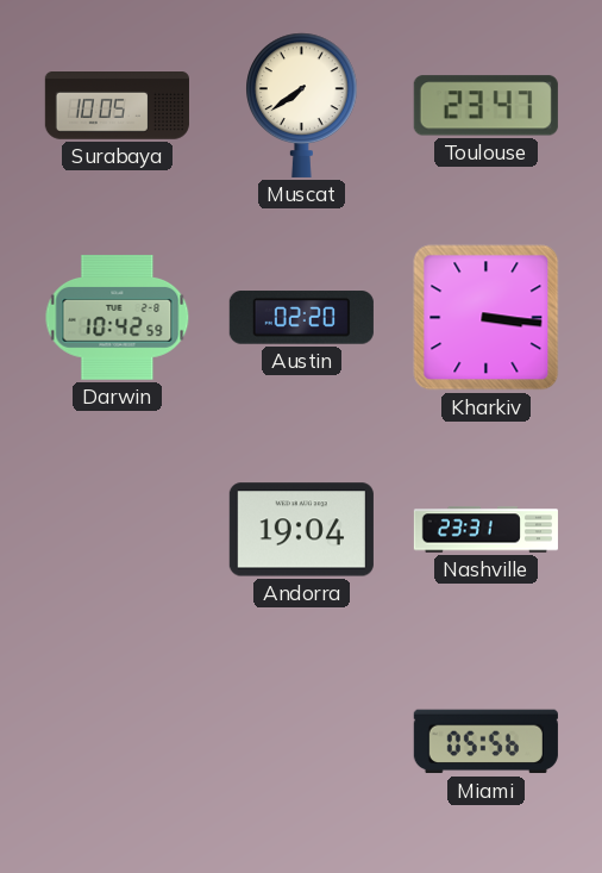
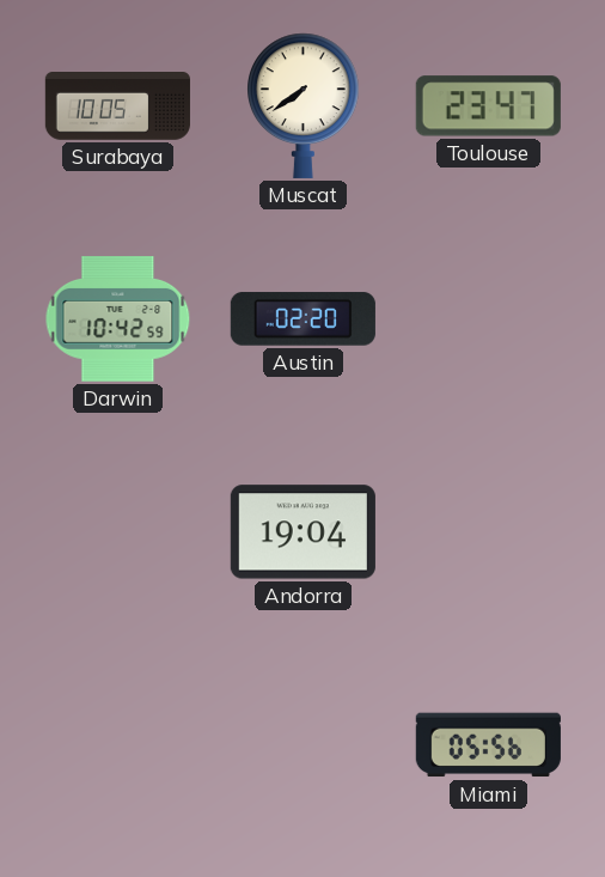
Kharkiv: 3:16 -> none (487, 318)
Nashville: 23:31 -> none (485, 530)
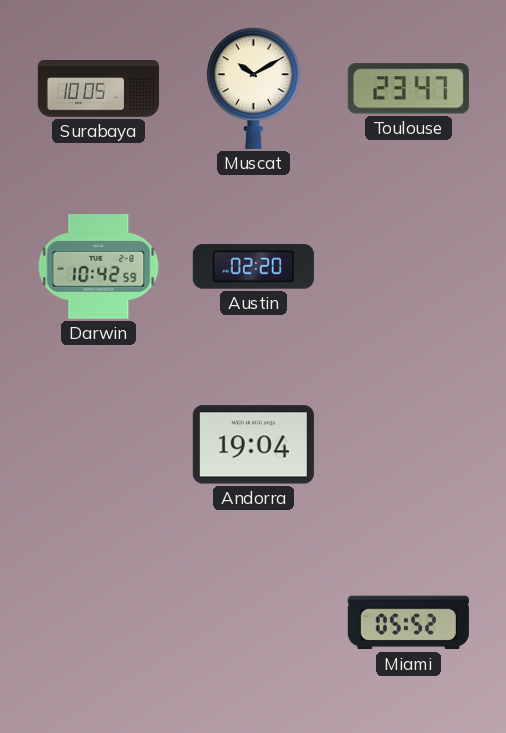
Muscat: 7:39 -> 10:10 (254, 88)
Miami: 05:56 -> 05:52 (408, 623)
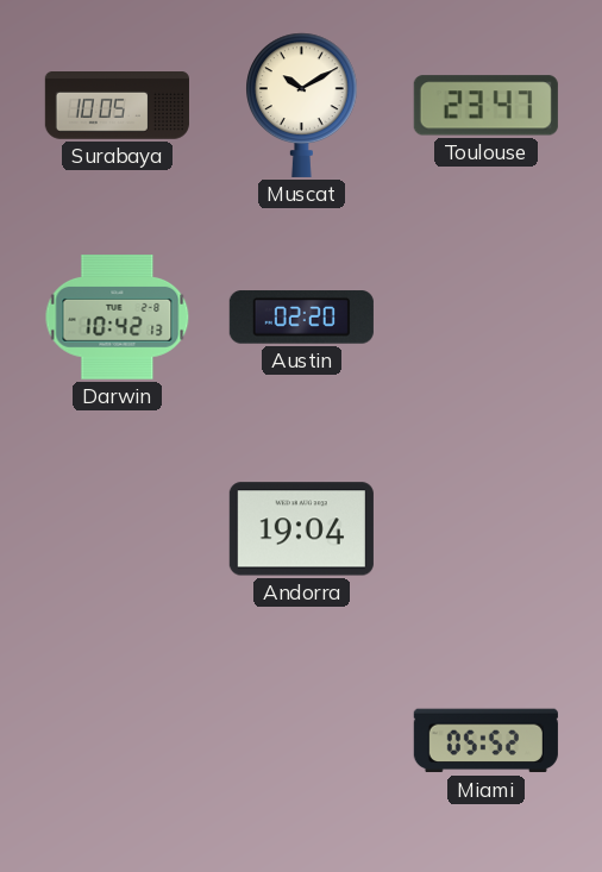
Darwin: 10:42:59 -> 10:42:13 (118, 318)
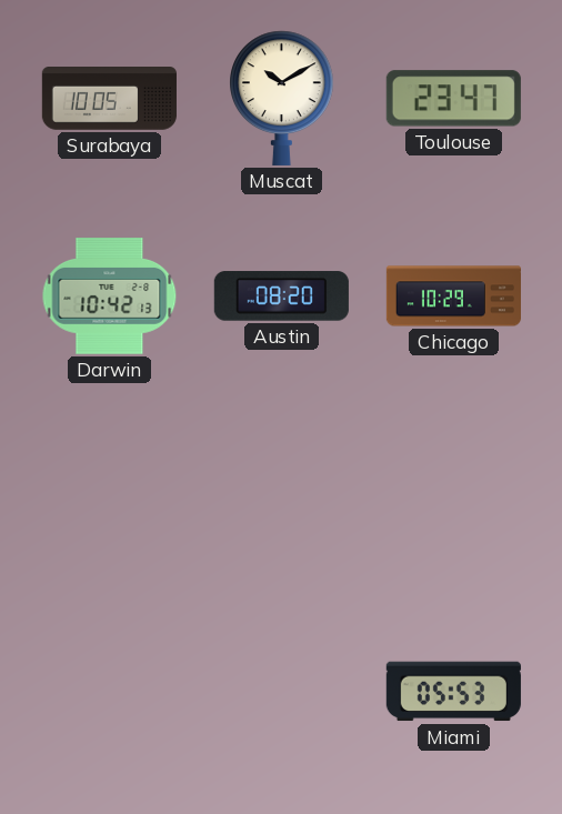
Austin: 02:20 -> 08:20 (281, 297)
Chicago: none -> 10:29 (453, 297)
Andorra: 19:04 -> none (301, 529)
Miami: 05:52 -> 05:53 (453, 692)
